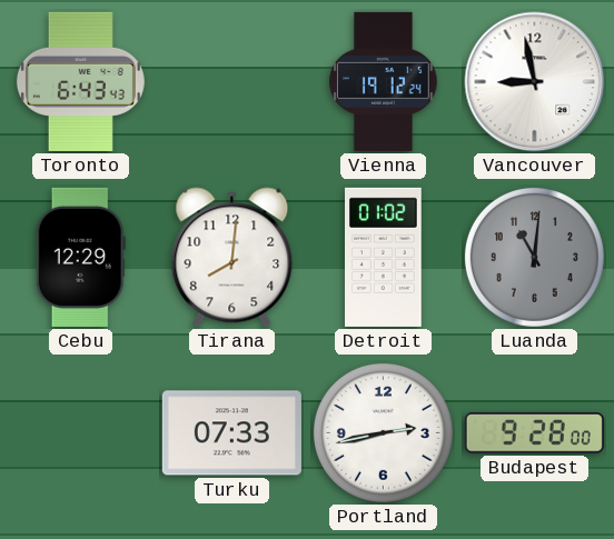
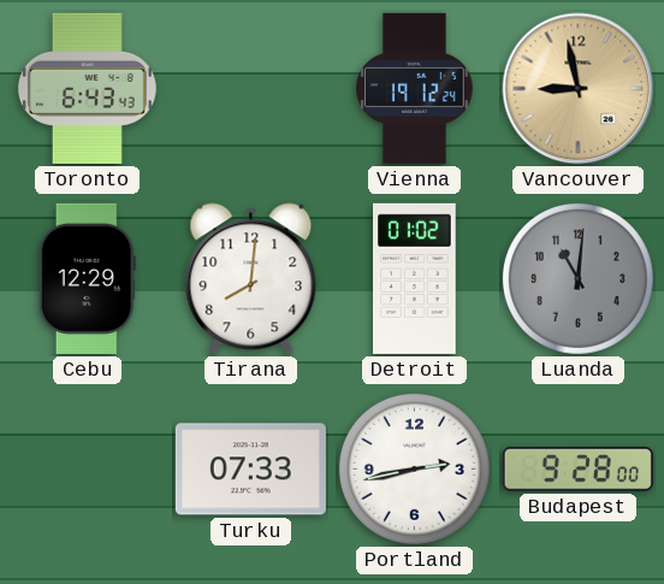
Vancouver dial: white -> champagne (579, 89)
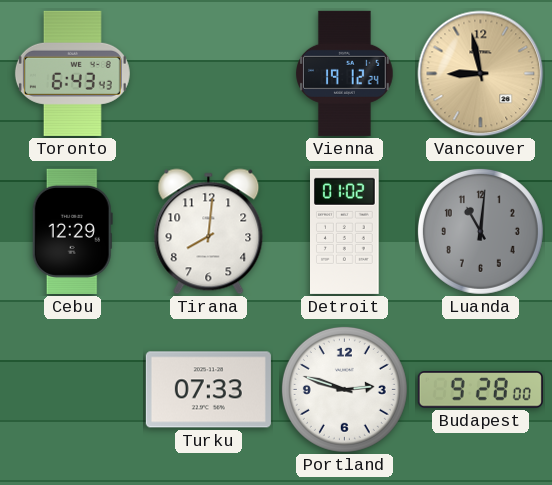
Portland: 2:43 -> 2:48 (344, 389)
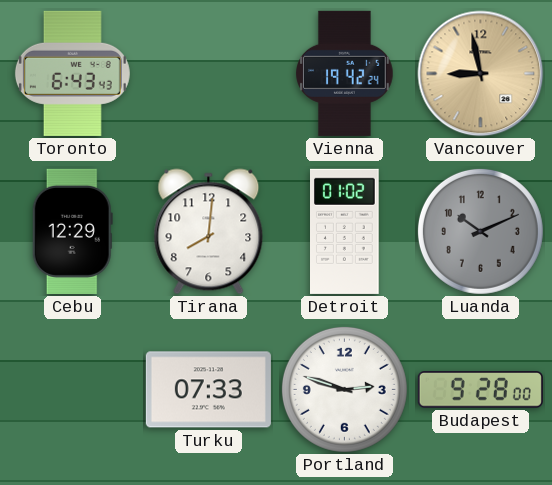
Vienna: 19:12 -> 19:42 (345, 73)
Luanda: 11:01 -> 10:11 (480, 231)
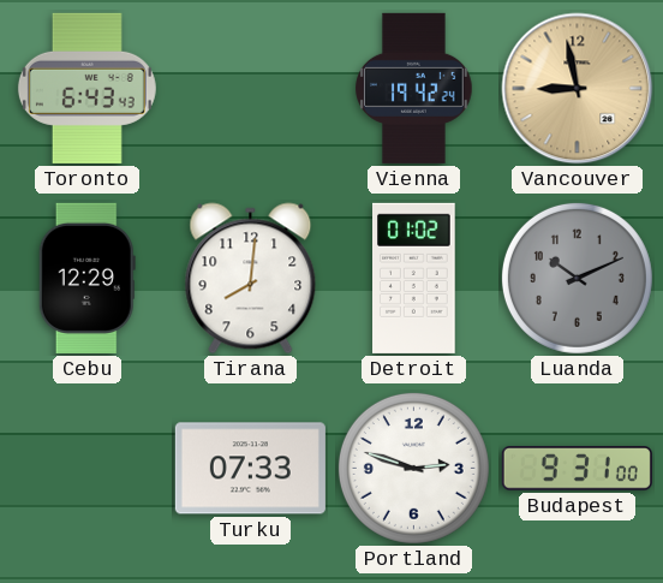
Budapest: 9:28 -> 9:31 (577, 469)
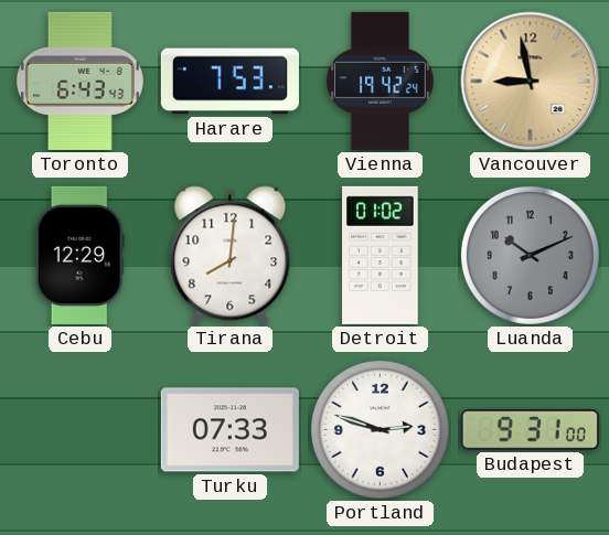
Harare: none -> 7:53 (229, 82)
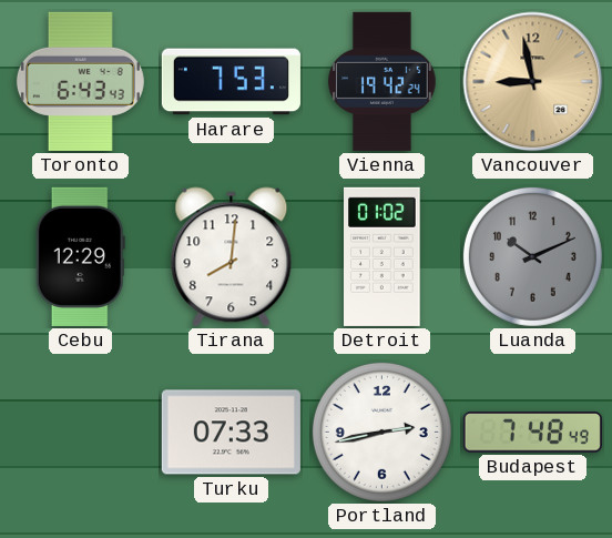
Portland: 2:48 -> 2:43 (381, 432)
Budapest: 9:31 -> 7:48 (532, 433)
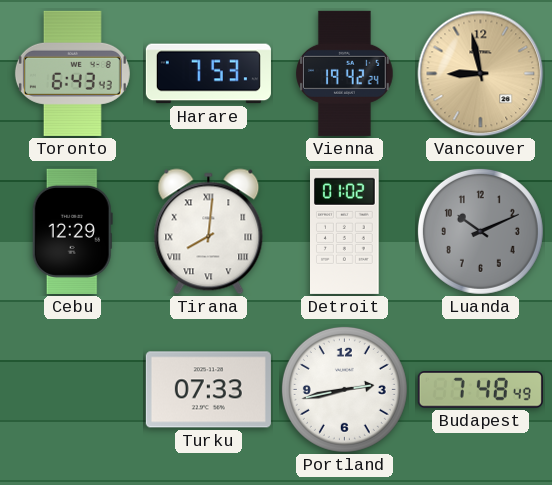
Tirana numerals: Arabic -> Roman (209, 232)
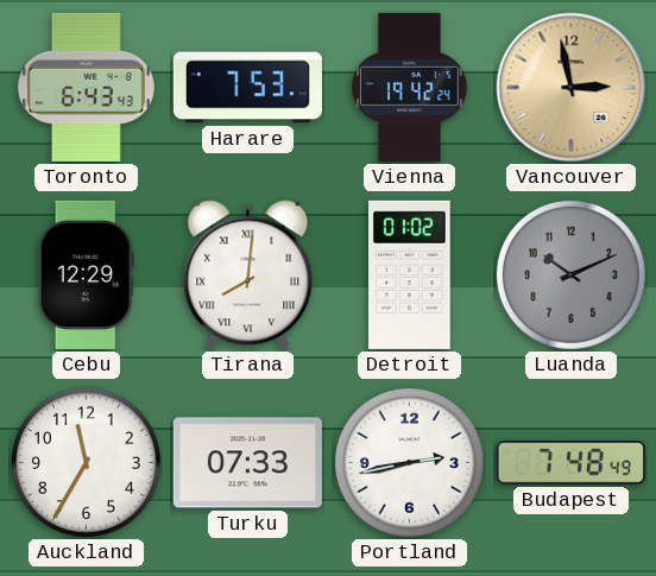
Vancouver: 8:58 -> 2:58 (572, 88)
Auckland: none -> 11:35 (86, 462)
